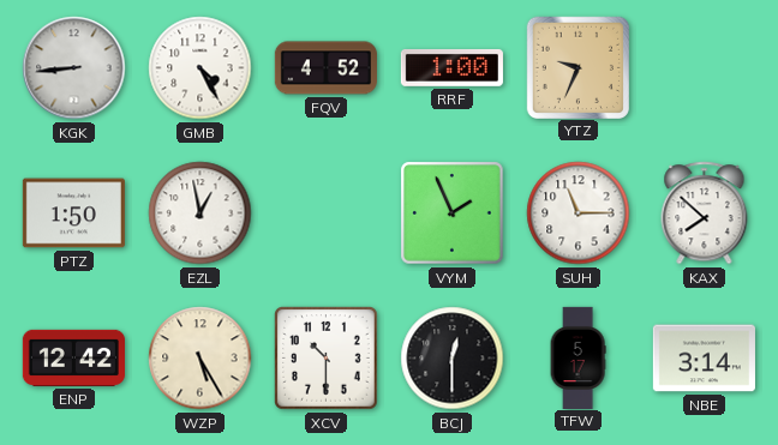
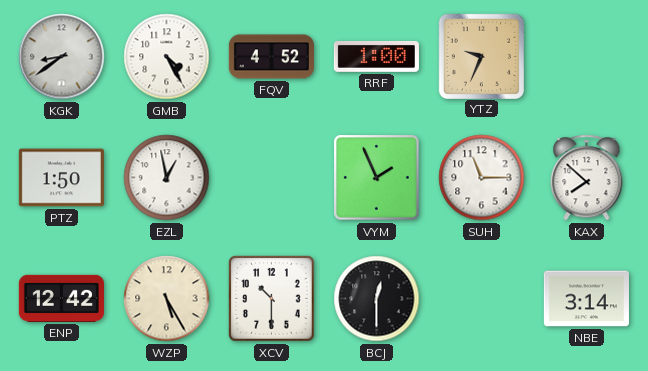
KGK: 8:44 -> 8:39 (62, 57)
TFW: 5:17 -> none (577, 357)
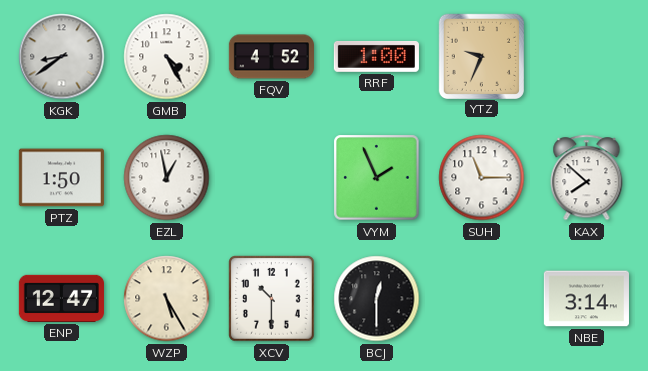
ENP: 12:42 -> 12:47 (61, 298)
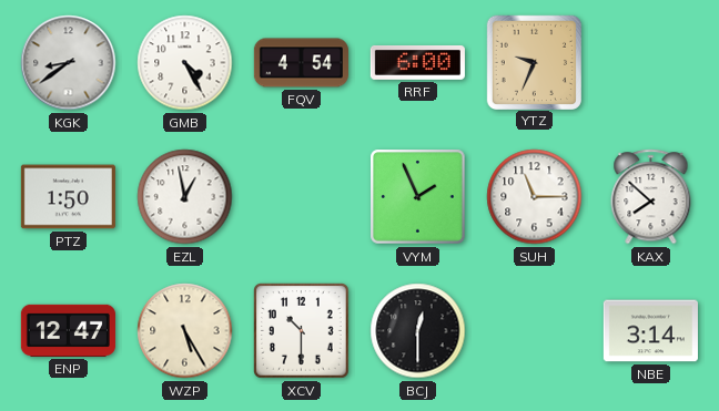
FQV: 4:52 -> 4:54 (301, 63)
RRF: 1:00 -> 6:00 (417, 62)
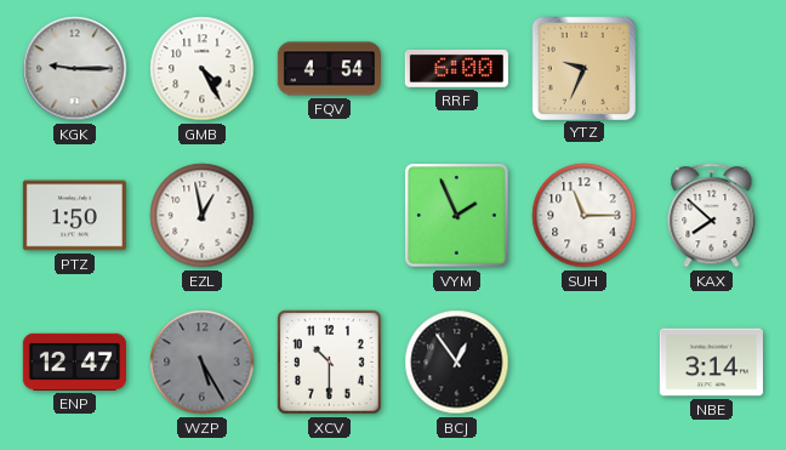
KGK: 8:39 -> 9:15 (75, 69)
WZP dial: cream -> grey (203, 363)
BCJ: 12:30 -> 12:54 (457, 363)
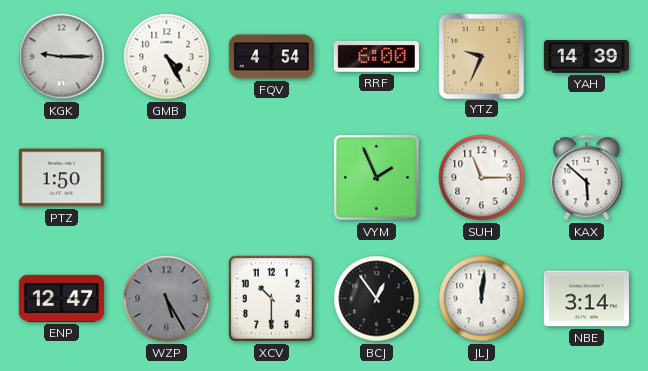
YAH: none -> 14:39 (586, 57)
EZL: 12:58 -> none (203, 216)
KAX: 7:52 -> 5:52 (587, 178)
JLJ: none -> 12:01 (482, 299)
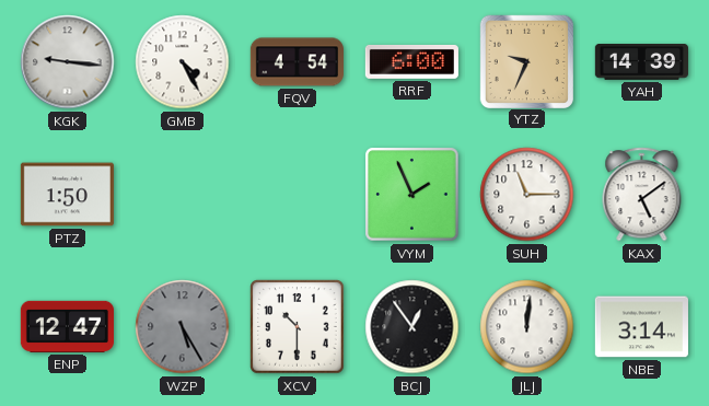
KGK: 9:15 -> 9:16 (68, 62)
KAX: 5:52 -> 5:09 (642, 195)
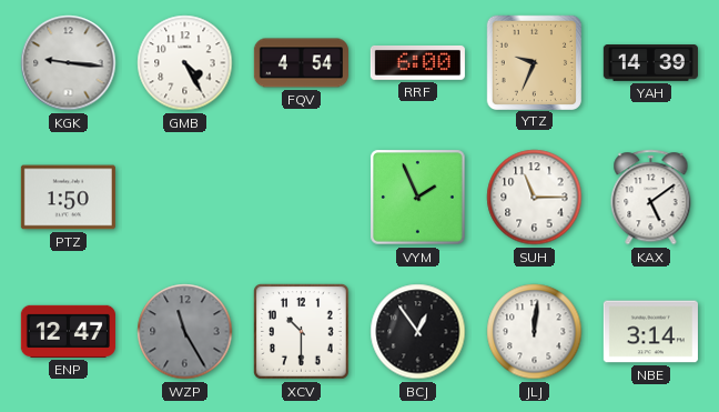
WZP: 5:25 -> 11:25 (185, 332)
